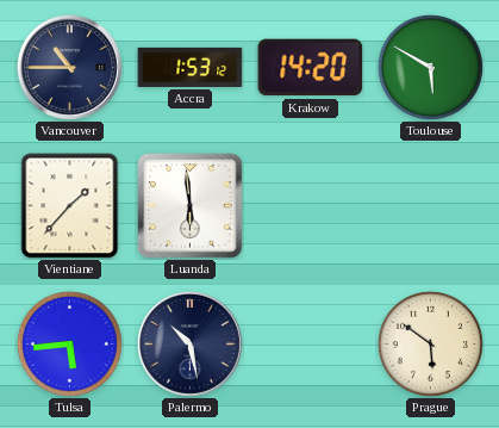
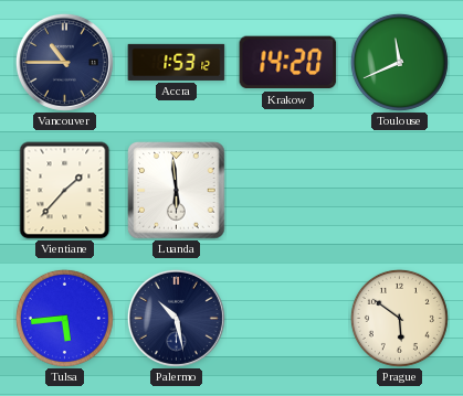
Toulouse: 5:50 -> 11:41 (399, 62)
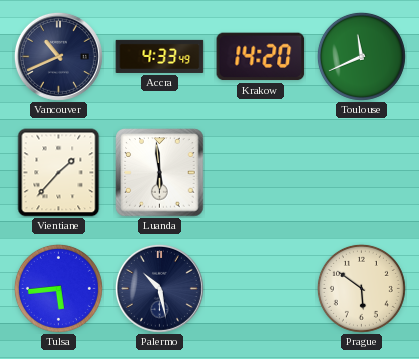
Vancouver: 10:45 -> 10:41 (58, 56)
Accra: 1:53 -> 4:33 (160, 56)
